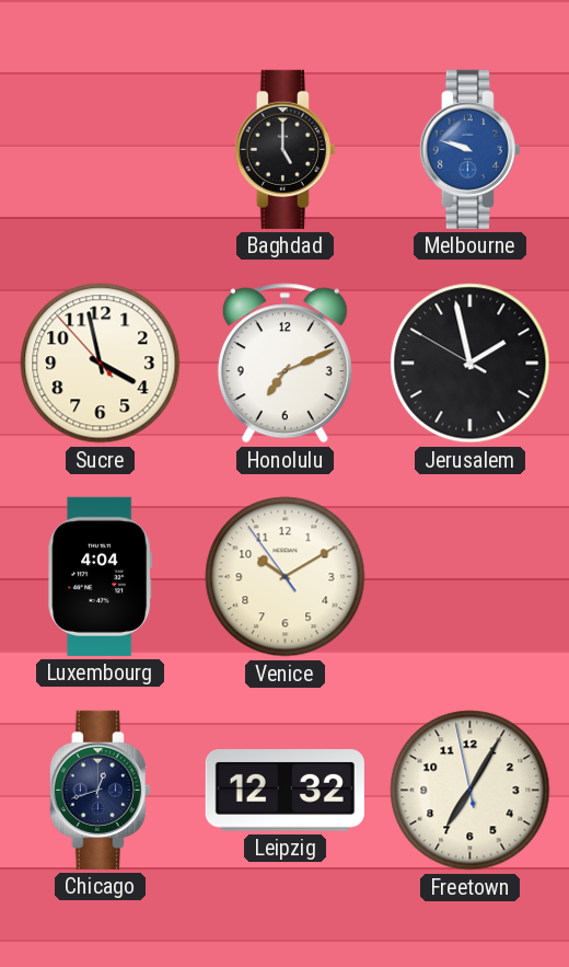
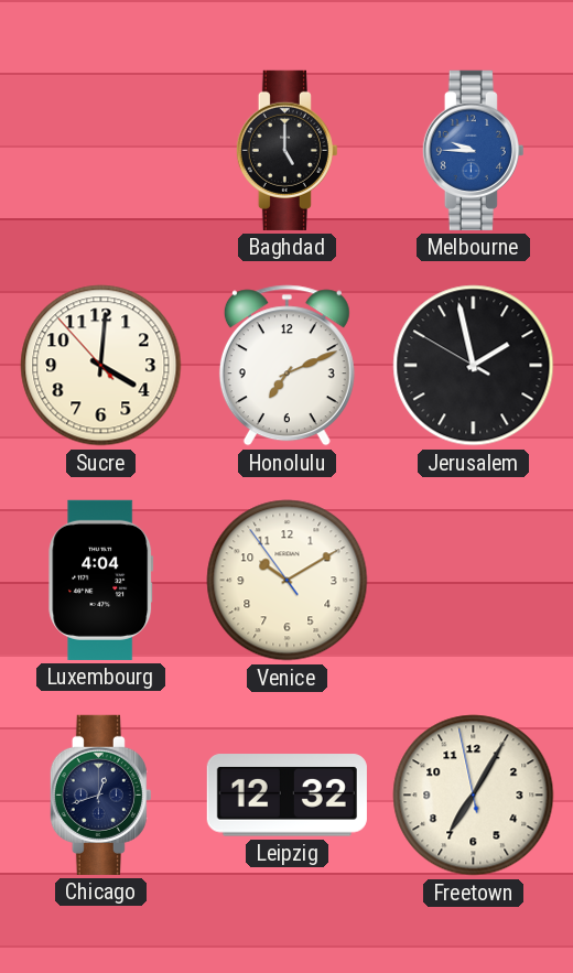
Melbourne: 9:48 -> 9:45 (473, 150)
Sucre: 3:57 -> 4:00 (101, 366)
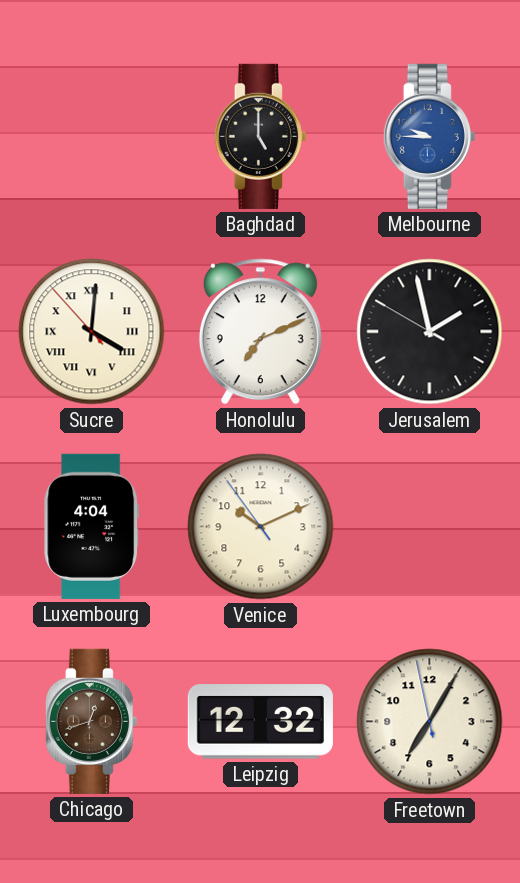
Sucre numerals: Arabic -> Roman (92, 332)
Venice: 10:09 -> 10:10 (261, 527)
Chicago dial: navy -> brown (91, 721)
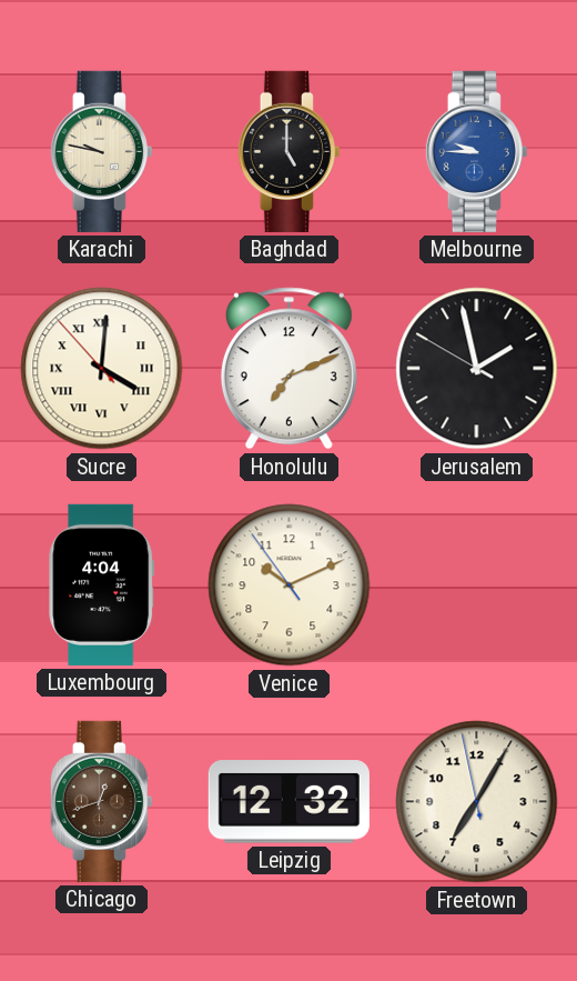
Karachi: none -> 9:47 (101, 151)
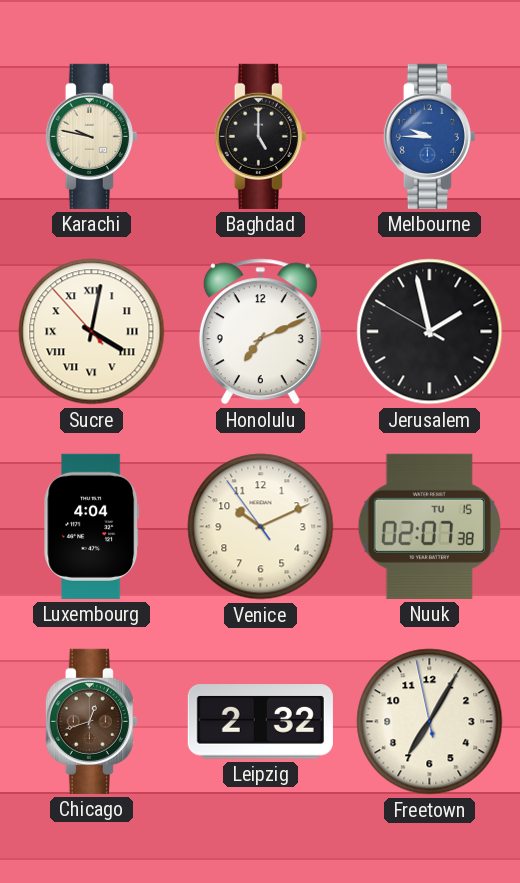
Sucre: 4:00 -> 4:01 (92, 332)
Nuuk: none -> 02:07 (429, 526)
Leipzig: 12:32 -> 2:32 (260, 722)
